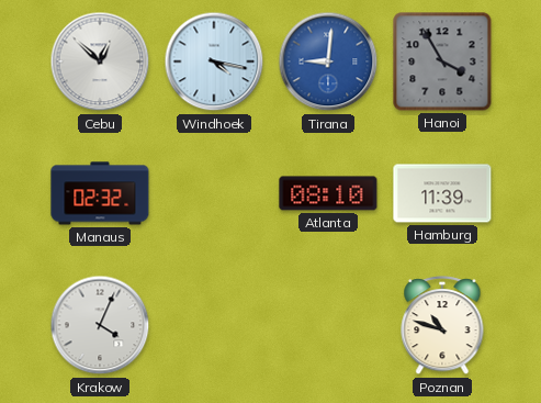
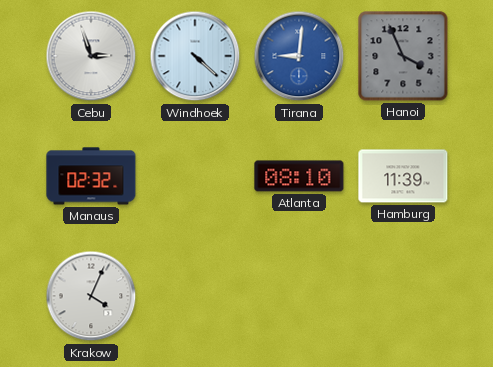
Cebu: 12:52 -> 2:57 (91, 56)
Windhoek: 4:17 -> 4:22 (195, 56)
Hanoi: 3:55 -> 3:56 (403, 56)
Poznan: 10:48 -> none (442, 326)
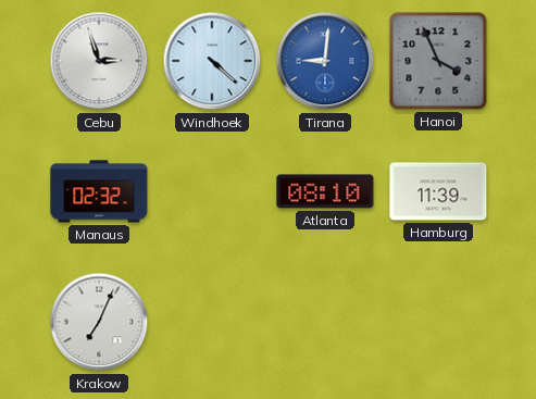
Krakow: 4:04 -> 7:04 (99, 322)
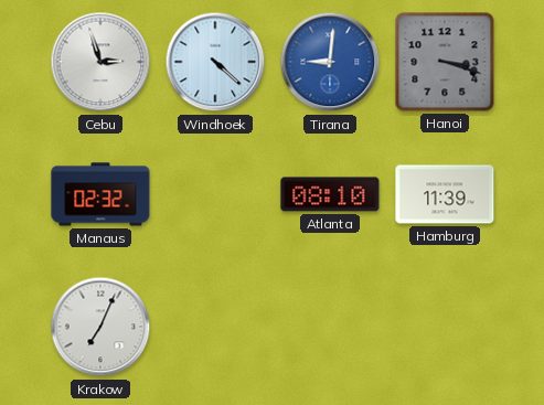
Hanoi: 3:56 -> 3:18 (445, 62)
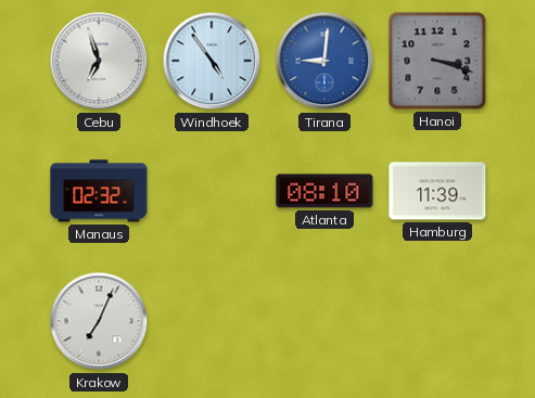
Cebu: 2:57 -> 6:57 (99, 61)
Windhoek: 4:22 -> 4:54 (212, 61)
